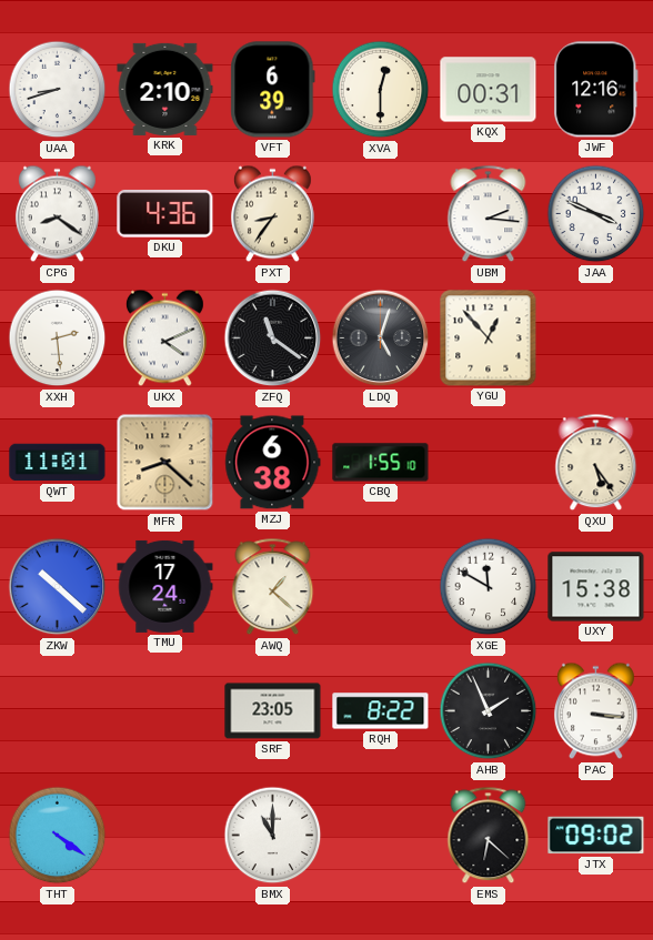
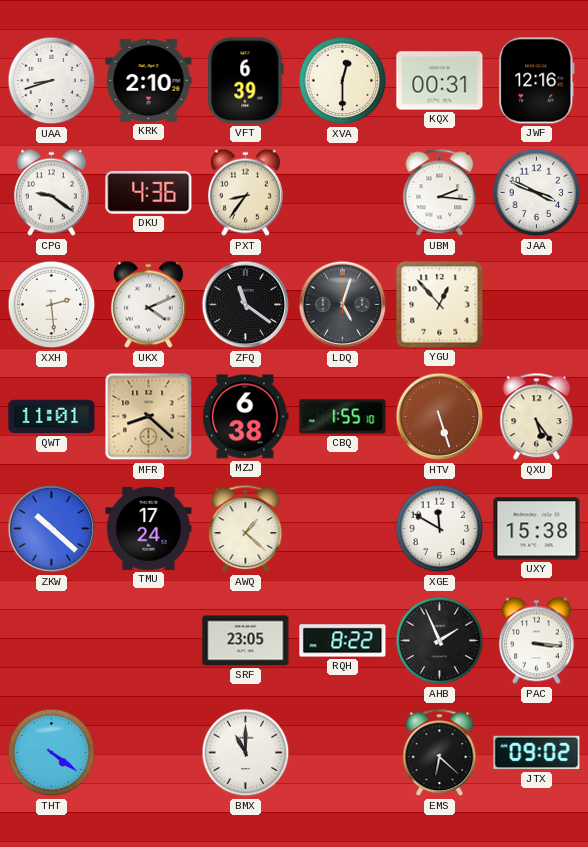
CPG: 8:21 -> 9:21 (51, 193)
HTV: none -> 5:27 (440, 417)
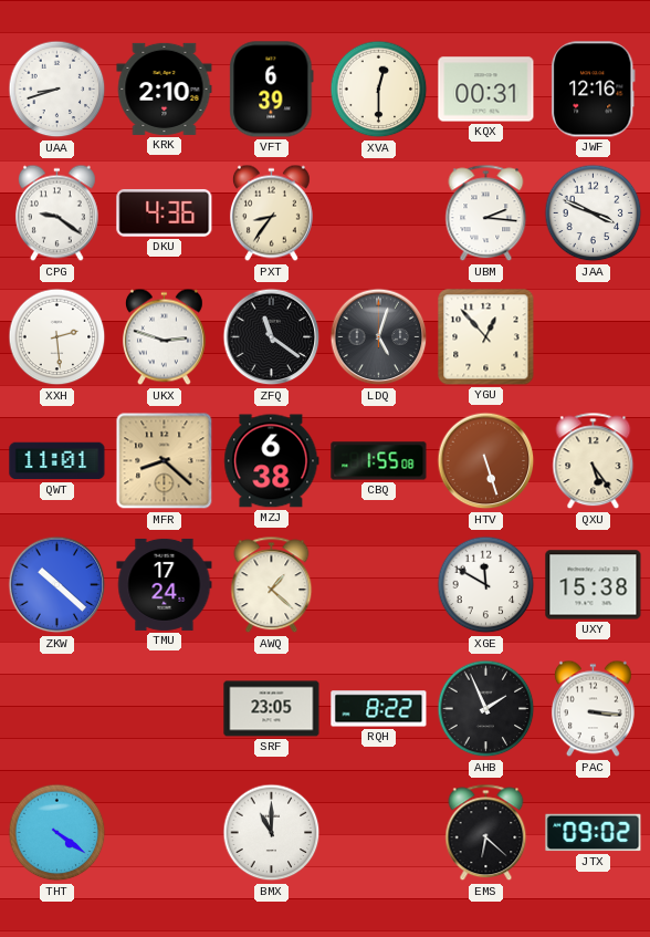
UKX: 4:11 -> 2:48 (164, 337)
CBQ: 1:55:10 -> 1:55:08 (379, 461)
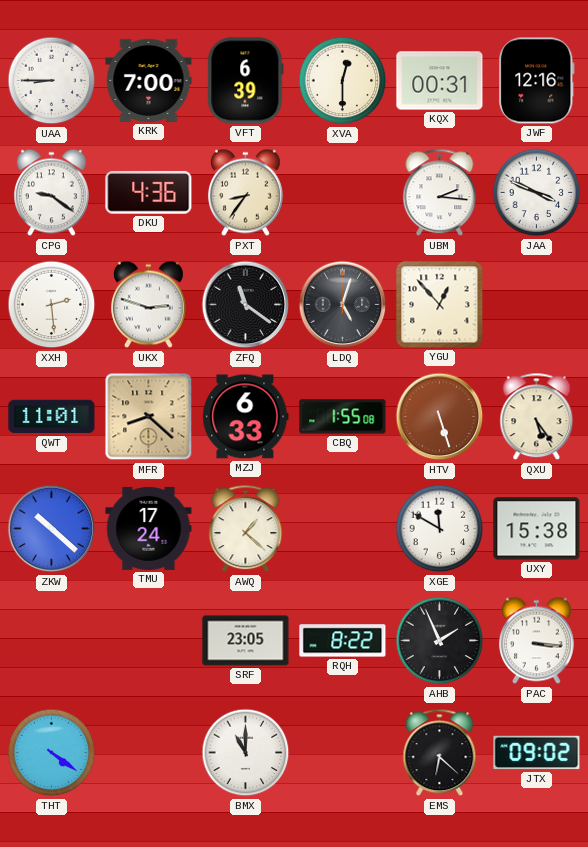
UAA: 8:42 -> 8:45 (52, 81)
KRK: 2:10 -> 7:00 (149, 80)
MZJ: 6:38 -> 6:33 (246, 417)
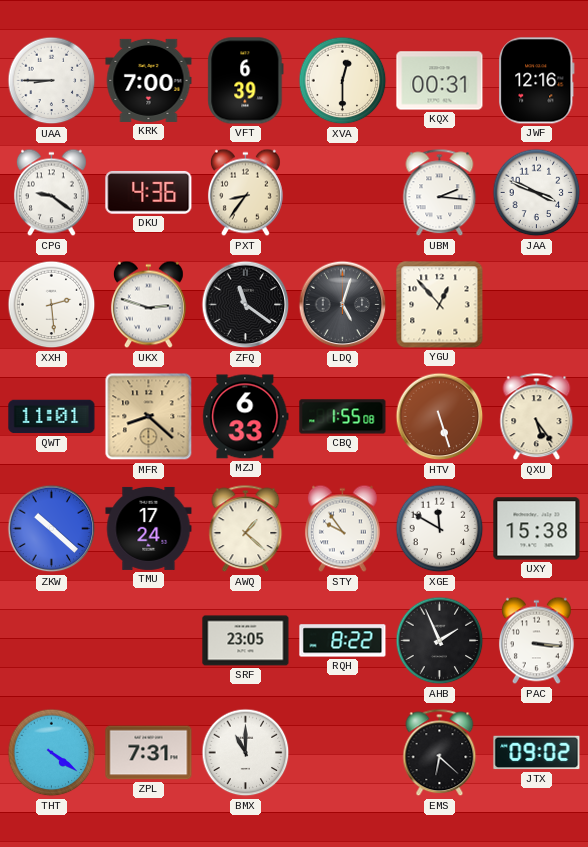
STY: none -> 9:54 (342, 529)
ZPL: none -> 7:31 (149, 753)
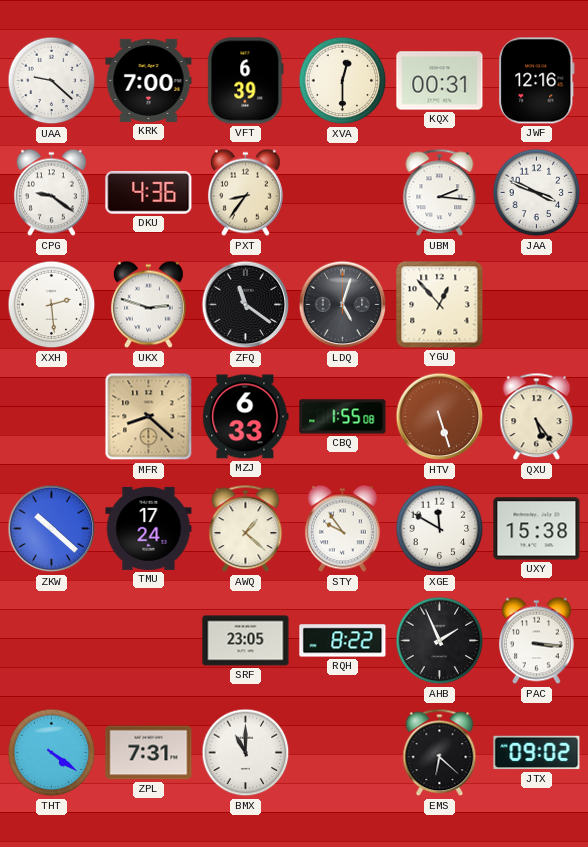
UAA: 8:45 -> 9:22 (52, 81)
QWT: 11:01 -> none (52, 417)
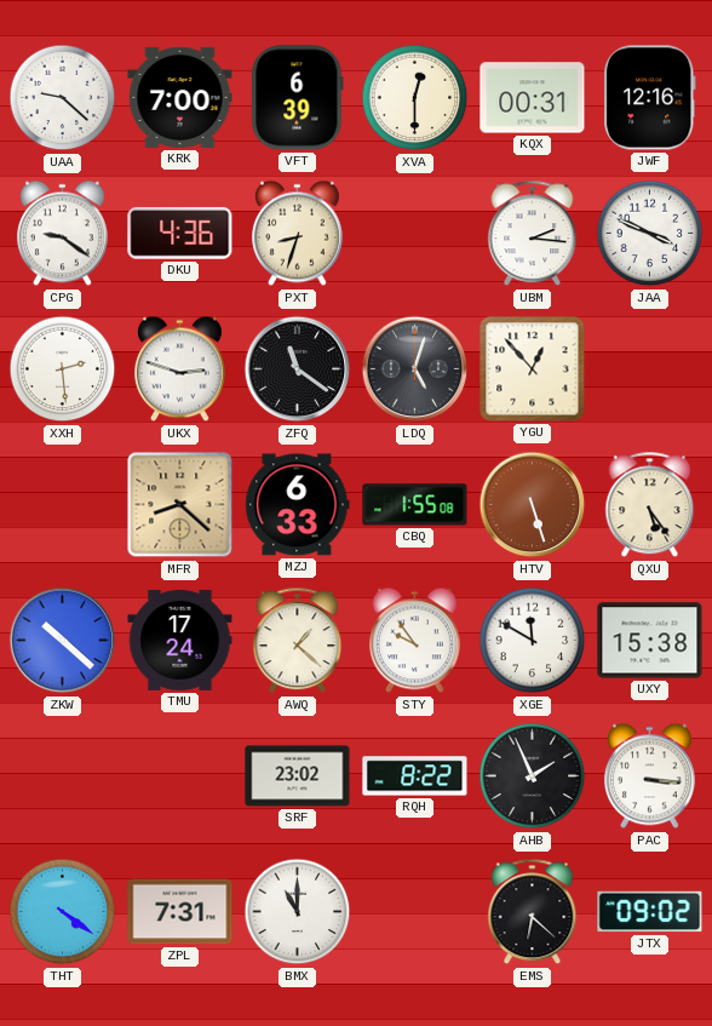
PXT: 8:36 -> 8:33 (297, 234)
SRF: 23:05 -> 23:02 (298, 776)
